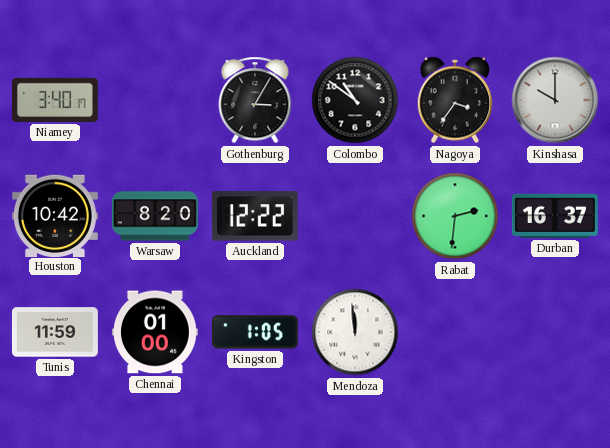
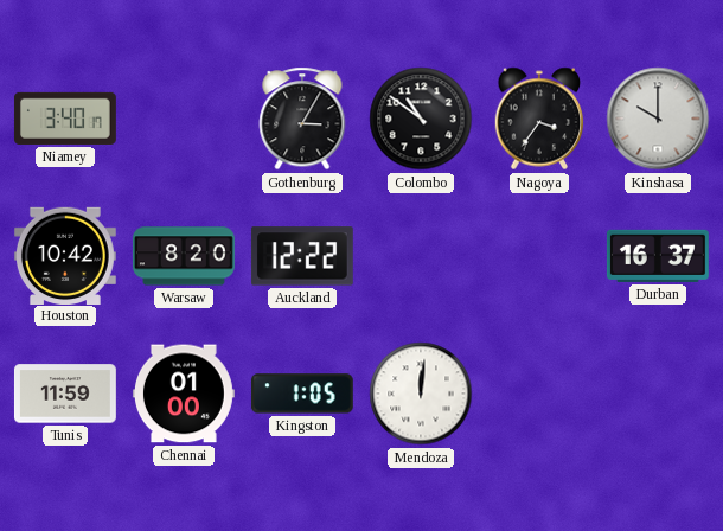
Rabat: 2:31 -> none (455, 216)
Mendoza: 11:59 -> 12:01 (421, 394)
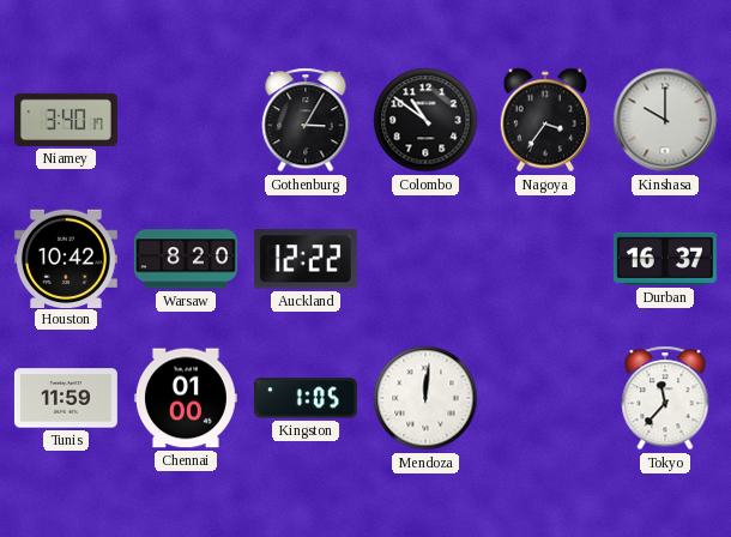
Tokyo: none -> 11:37 (665, 398)
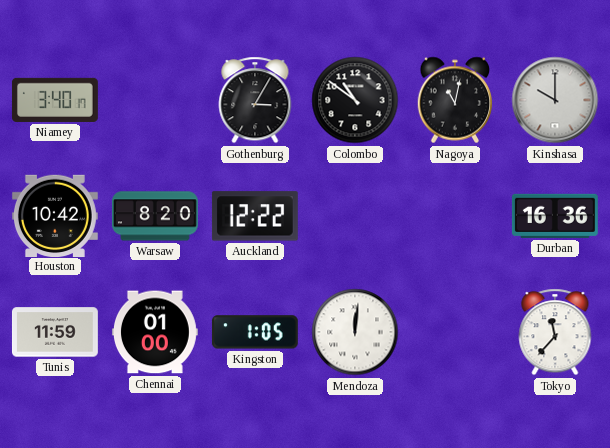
Nagoya: 3:36 -> 11:02 (455, 100)
Durban: 16:37 -> 16:36 (555, 216)
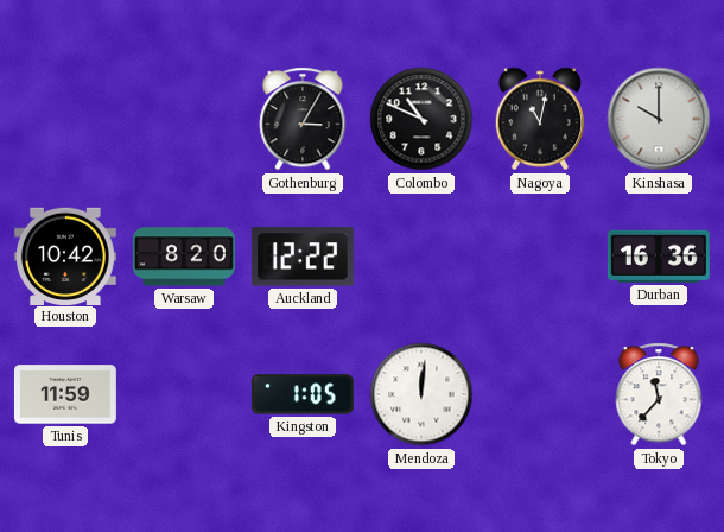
Niamey: 3:40 -> none (55, 100)
Colombo: 10:51 -> 10:49 (421, 119)
Chennai: 01:00 -> none (155, 332)
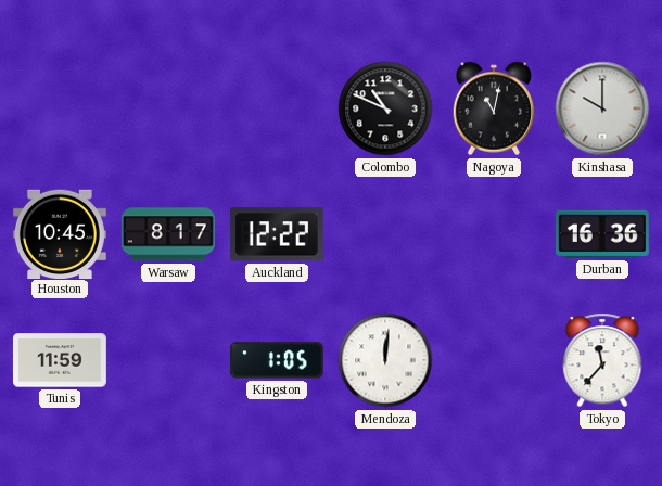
Gothenburg: 3:05 -> none (303, 119)
Houston: 10:42 -> 10:45 (60, 233)
Warsaw: 8:20 -> 8:17 (168, 234)
